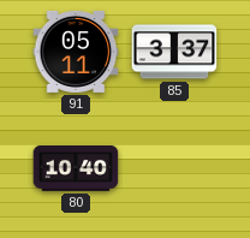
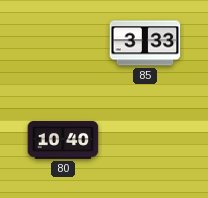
91: 05:11 -> none (76, 52)
85: 3:37 -> 3:33 (145, 43)
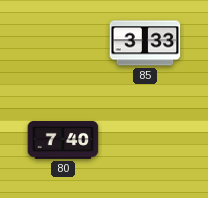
80: 10:40 -> 7:40 (63, 140)
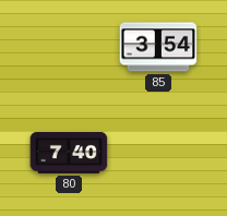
85: 3:33 -> 3:54 (158, 47)
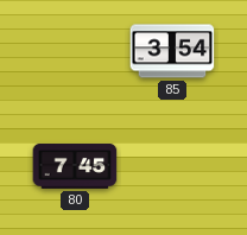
80: 7:40 -> 7:45 (75, 166)
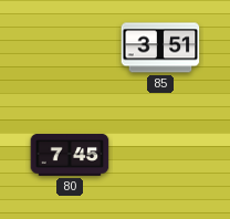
85: 3:54 -> 3:51 (160, 48)
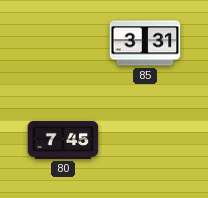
85: 3:51 -> 3:31 (145, 43)
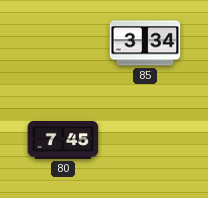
85: 3:31 -> 3:34 (145, 43)
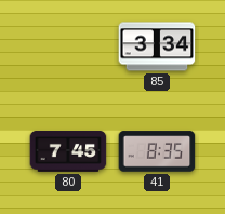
41: none -> 8:35 (157, 151)
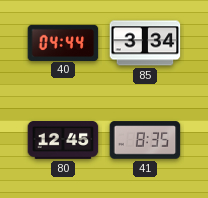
40: none -> 04:44 (63, 42)
80: 7:45 -> 12:45 (63, 140)
